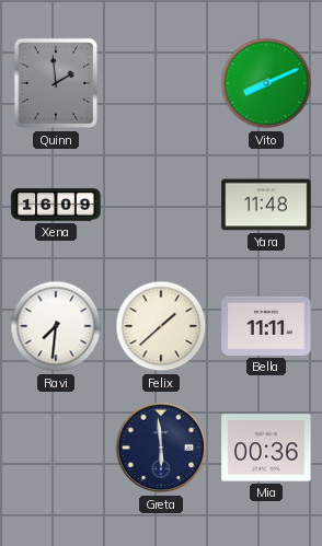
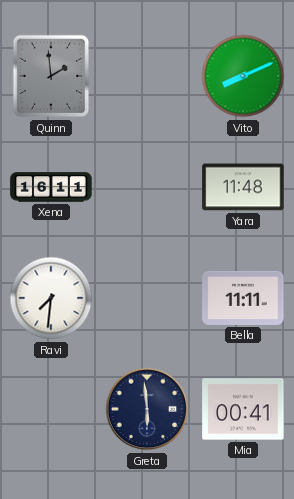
Xena: 16:09 -> 16:11 (51, 187)
Felix: 1:38 -> none (161, 326)
Mia: 00:36 -> 00:41 (243, 409)
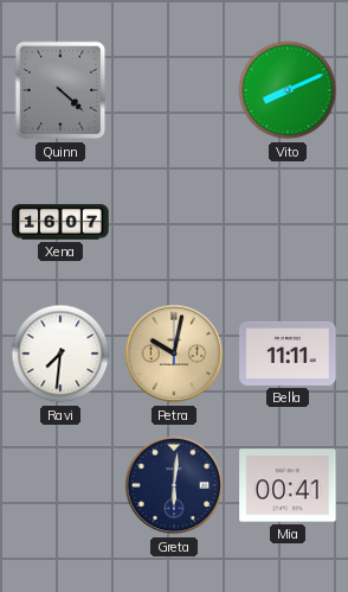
Quinn: 1:59 -> 4:22 (60, 90)
Xena: 16:11 -> 16:07 (60, 222)
Yara: 11:48 -> none (243, 187)
Petra: none -> 10:02 (174, 354)
Greta: 5:59 -> 6:01 (174, 485)
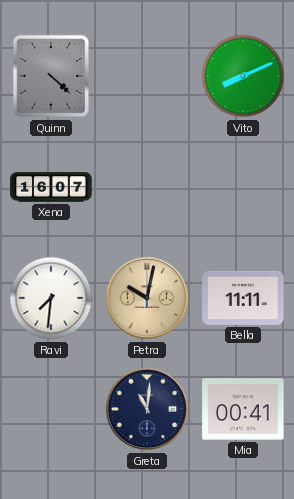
Greta: 6:01 -> 11:01 (147, 409)
